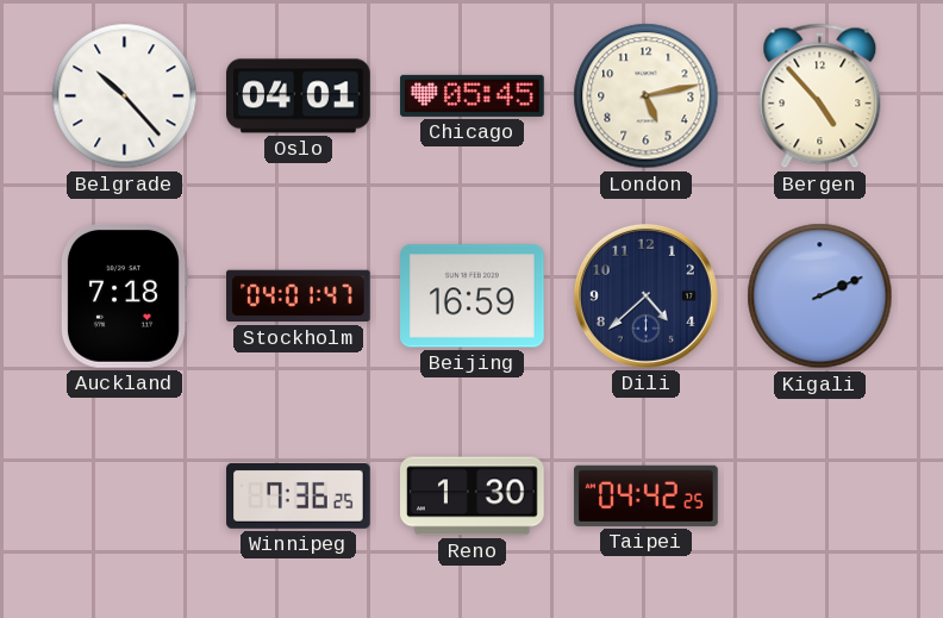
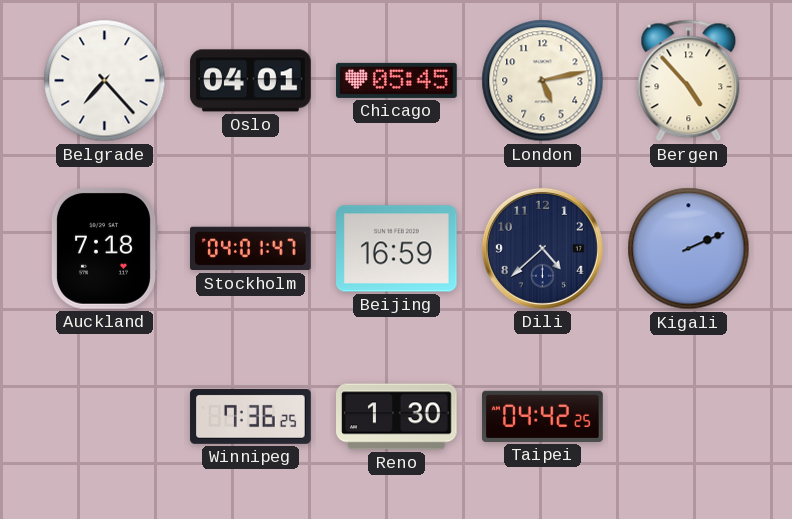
Belgrade: 10:23 -> 7:23 (105, 81)
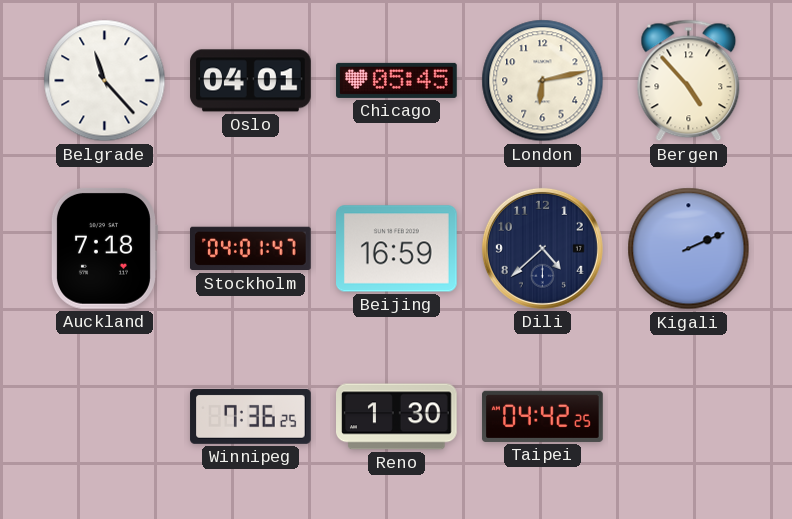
Belgrade: 7:23 -> 11:23 (105, 81)
London: 5:13 -> 6:13 (543, 81)
